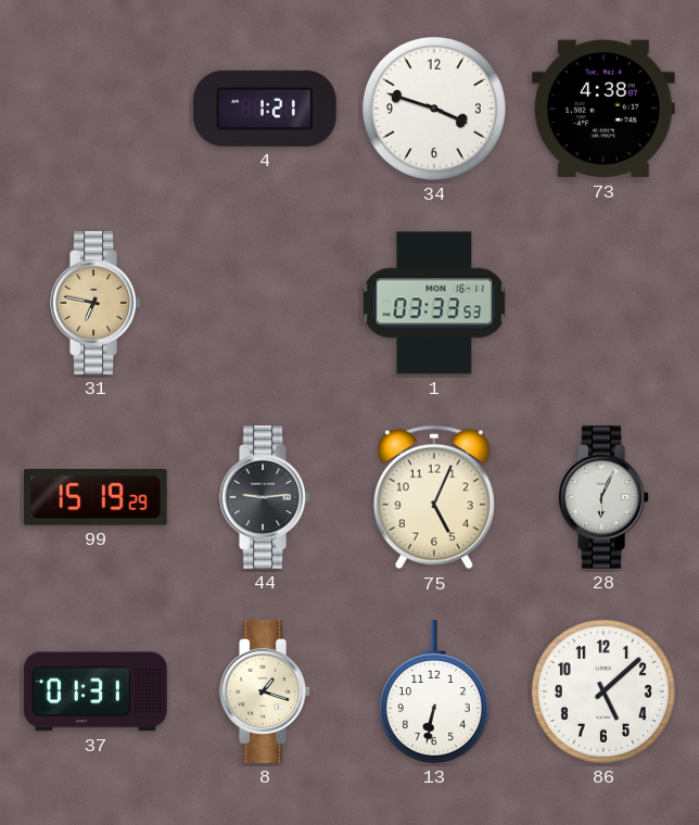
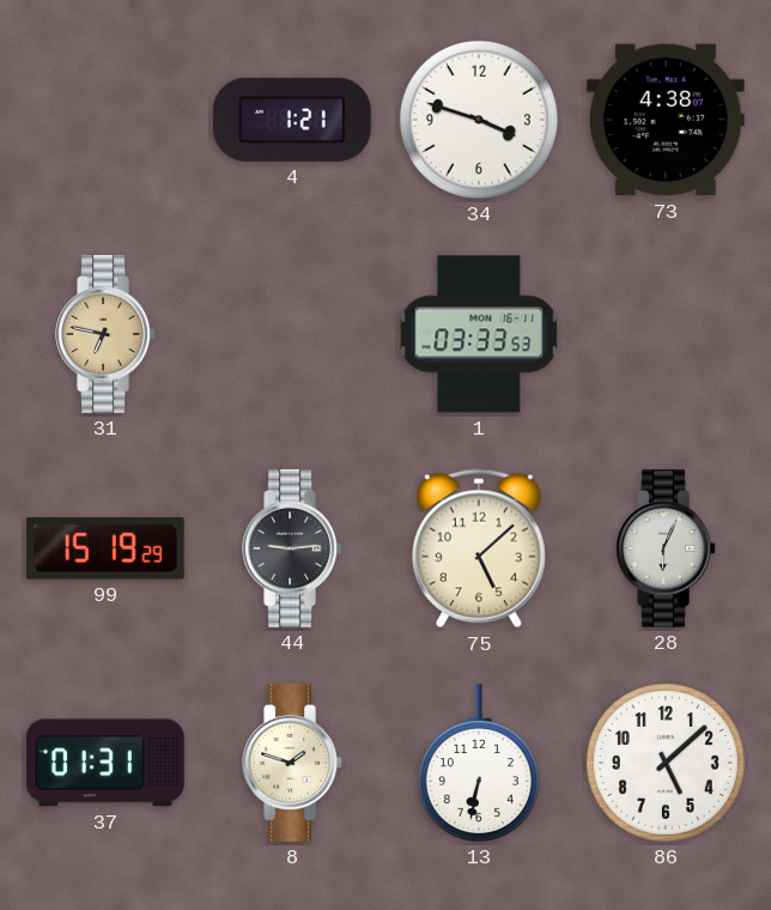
75: 5:04 -> 5:08 (479, 548)
8: 1:18 -> 1:48 (292, 763)
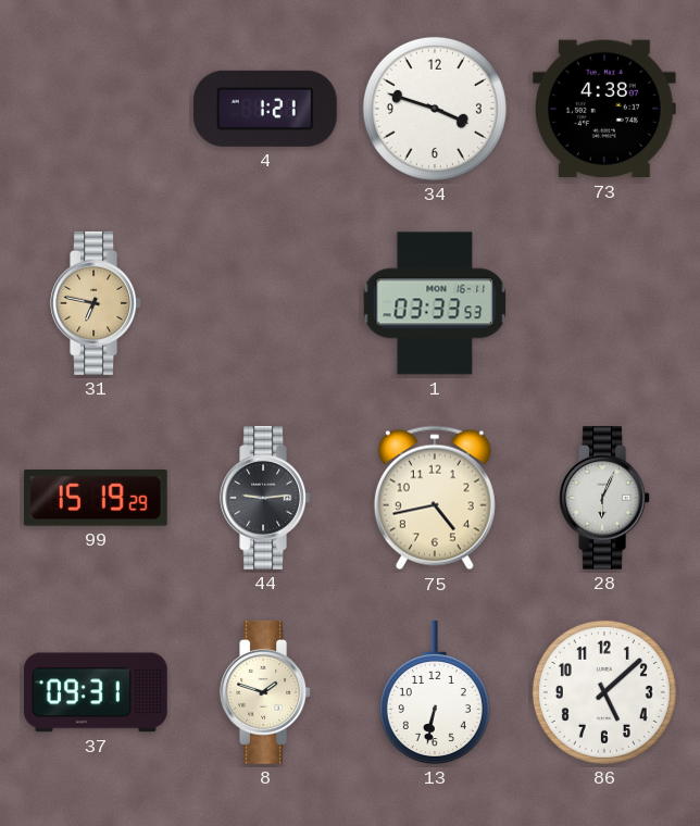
75: 5:08 -> 4:43 (435, 498)
37: 01:31 -> 09:31 (96, 692)
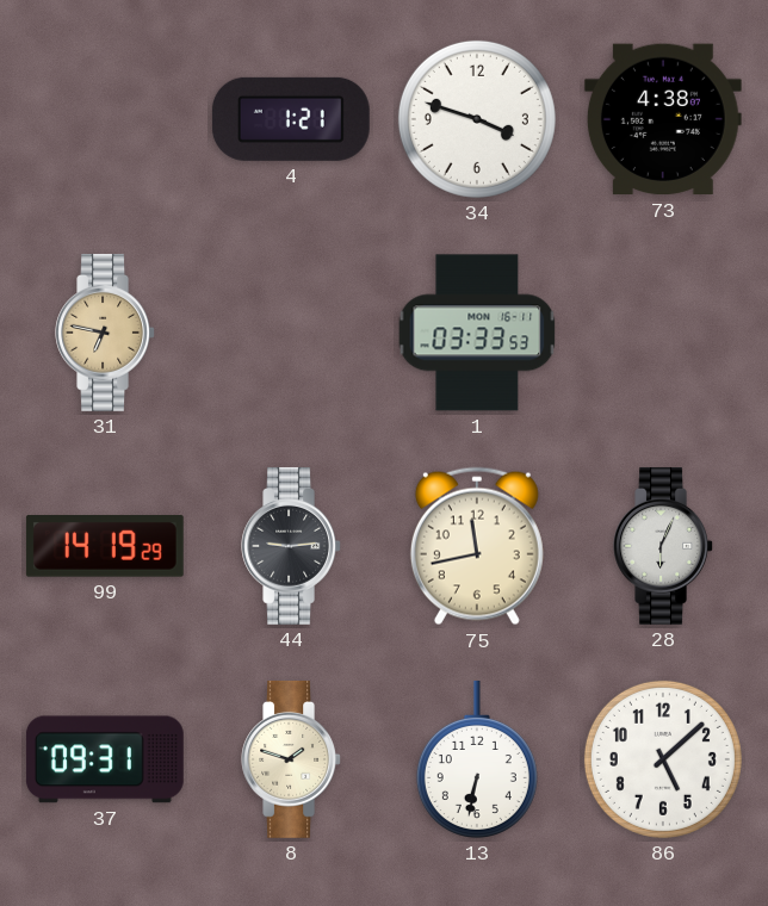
99: 15:19 -> 14:19 (105, 547)
75: 4:43 -> 11:43 (477, 546)
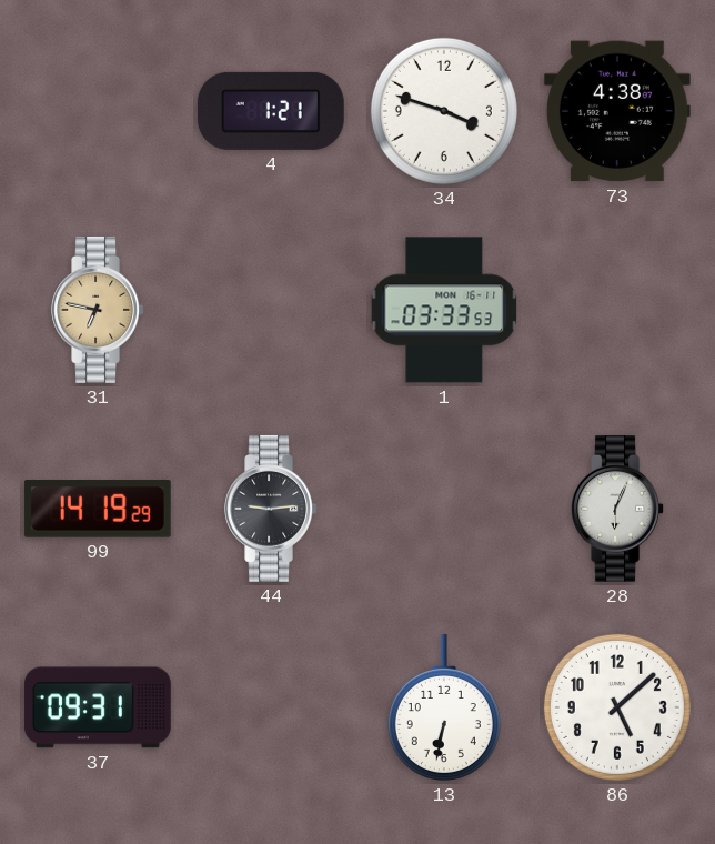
75: 11:43 -> none (477, 546)
8: 1:48 -> none (291, 759)
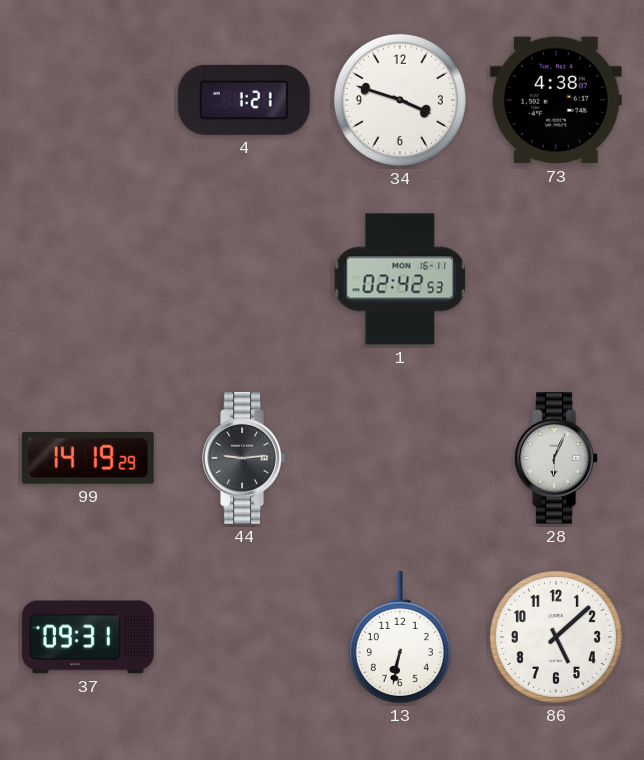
31: 6:47 -> none (98, 310)
1: 03:33 -> 02:42 (400, 279)
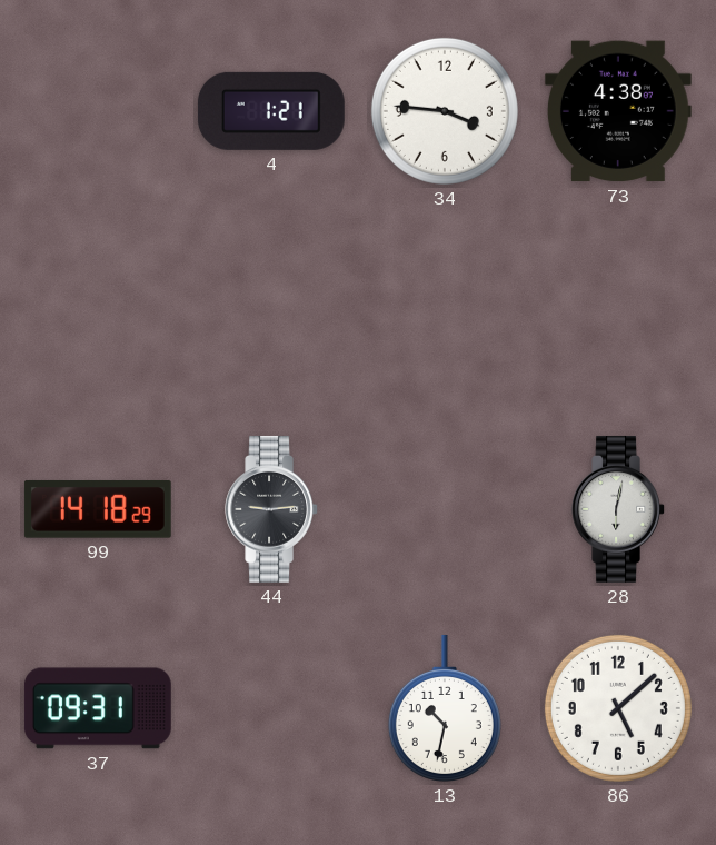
34: 3:48 -> 3:46 (445, 111)
1: 02:42 -> none (400, 279)
99: 14:19 -> 14:18 (98, 510)
28: 6:04 -> 6:02 (618, 509)
13: 6:32 -> 10:32 (445, 708)
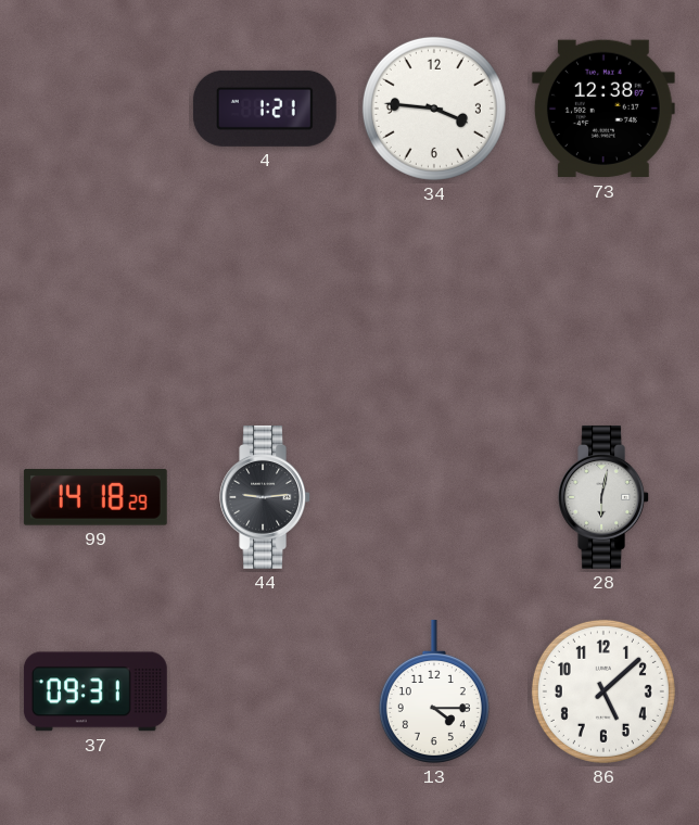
73: 4:38 -> 12:38 (603, 109)
13: 10:32 -> 4:15 (434, 691)
